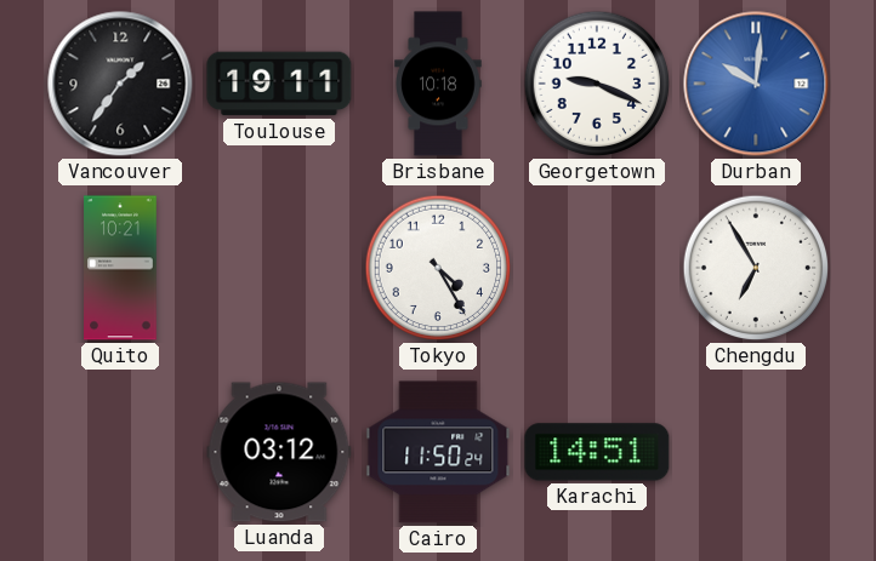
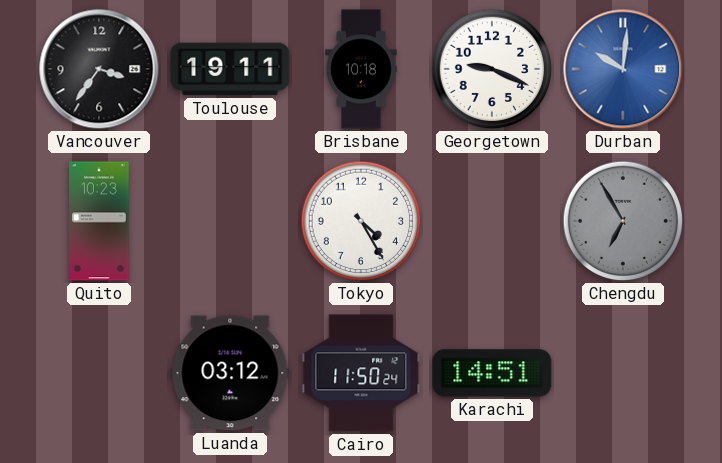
Vancouver: 1:36 -> 3:36 (99, 69)
Quito: 10:21 -> 10:23 (99, 221)
Chengdu dial: white -> grey (623, 221)
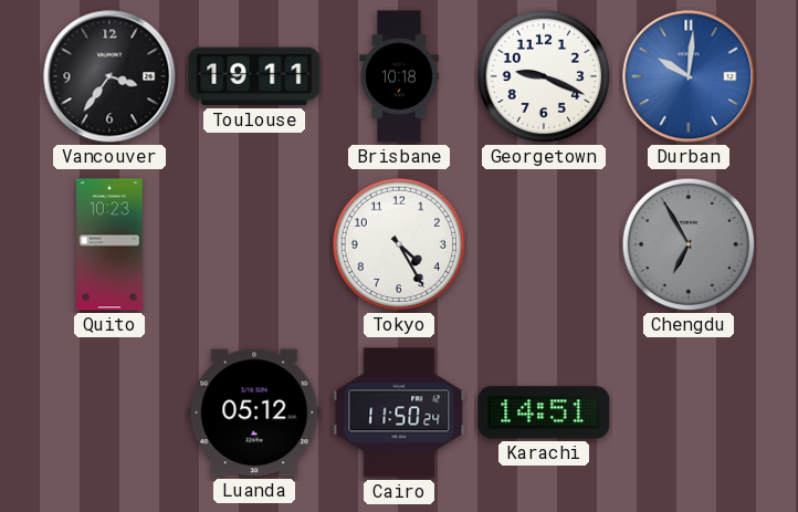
Luanda: 03:12 -> 05:12 (254, 412)
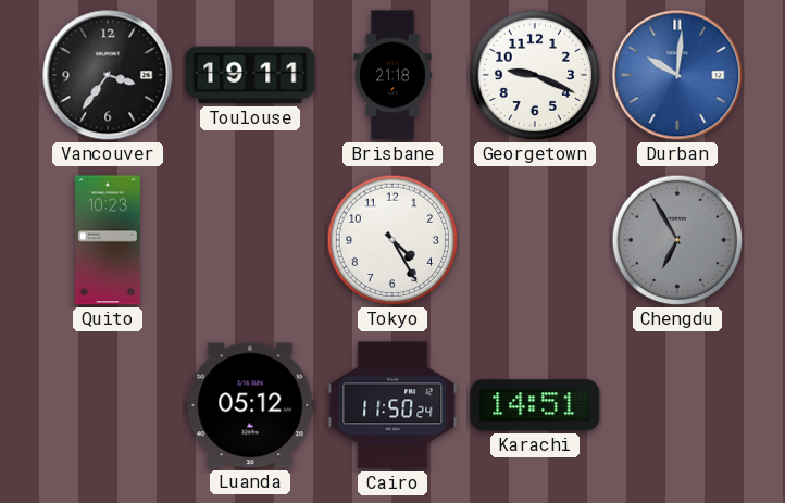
Brisbane: 10:18 -> 21:18 (392, 75)
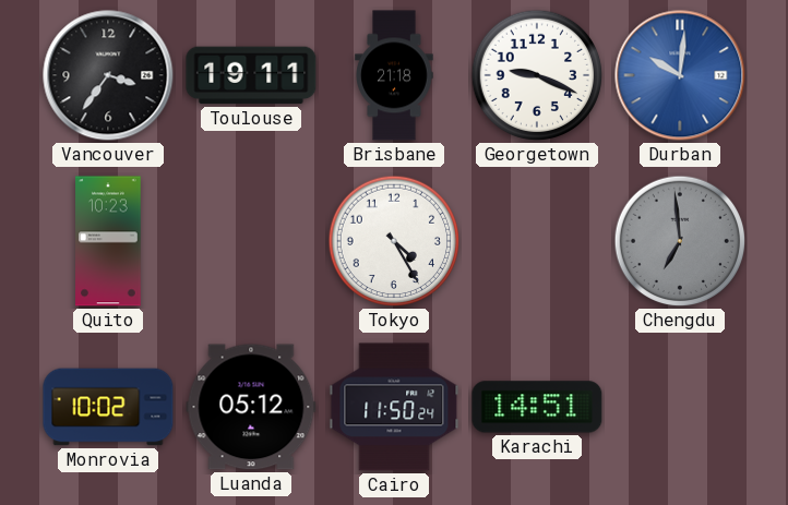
Chengdu: 6:55 -> 6:59 (680, 241)
Monrovia: none -> 10:02 (108, 407)
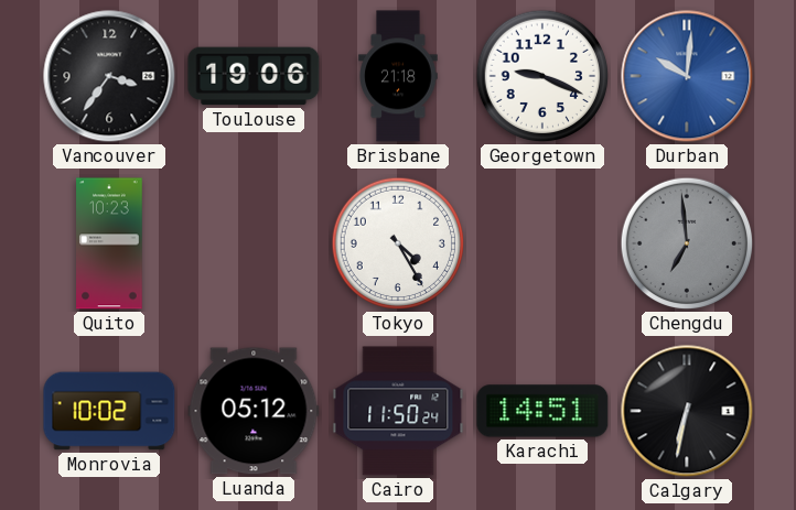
Toulouse: 19:11 -> 19:06 (254, 76)
Calgary: none -> 6:32 (687, 411)
